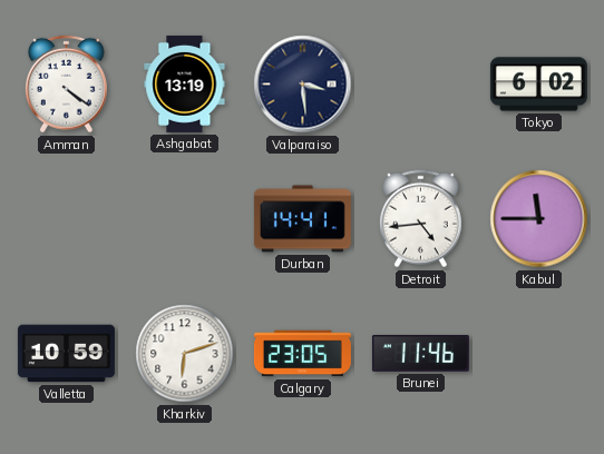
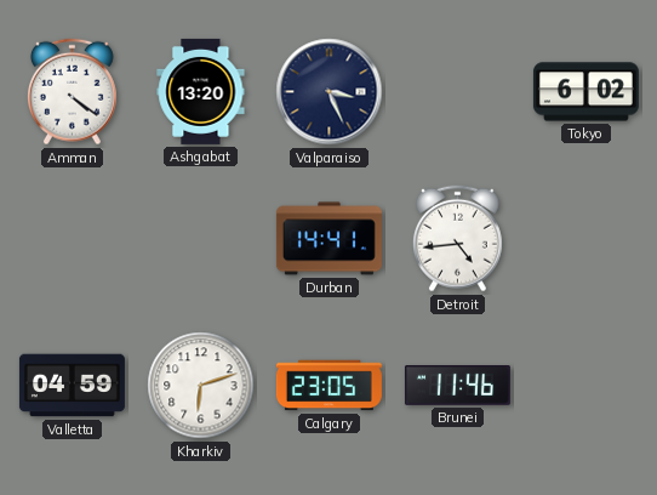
Ashgabat: 13:19 -> 13:20 (201, 91)
Valparaiso: 3:29 -> 3:26 (330, 92)
Kabul: 11:45 -> none (539, 219)
Valletta: 10:59 -> 04:59 (72, 386)
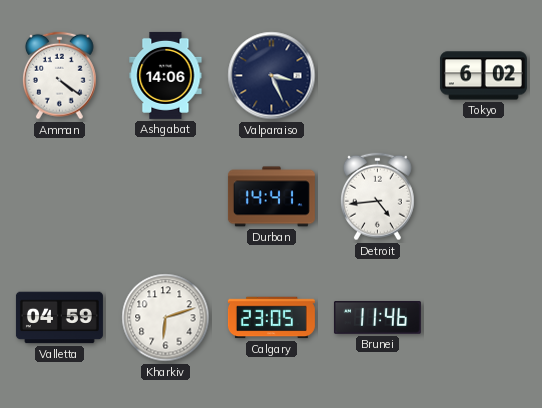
Ashgabat: 13:20 -> 14:06 (166, 75)
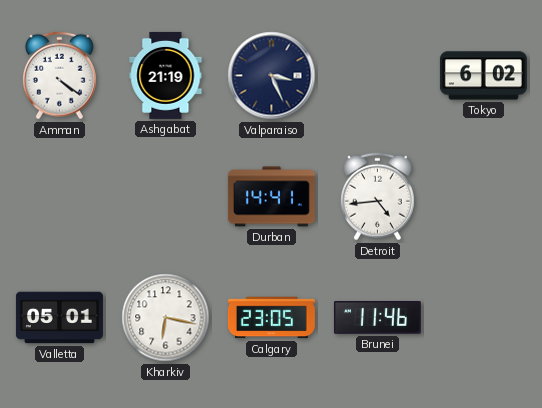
Ashgabat: 14:06 -> 21:19 (166, 75)
Valletta: 04:59 -> 05:01 (59, 318)
Kharkiv: 6:12 -> 6:17 (166, 318)
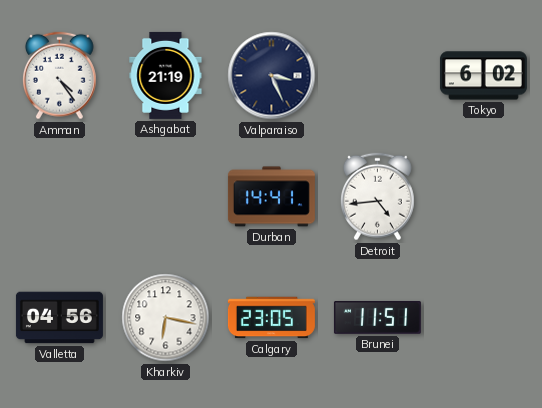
Amman: 4:21 -> 4:24 (59, 76)
Valletta: 05:01 -> 04:56 (59, 318)
Brunei: 11:46 -> 11:51 (377, 318)
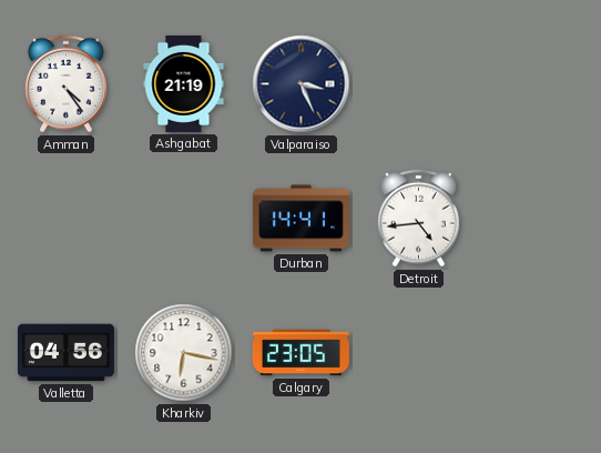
Tokyo: 6:02 -> none (483, 76)
Brunei: 11:51 -> none (377, 318)
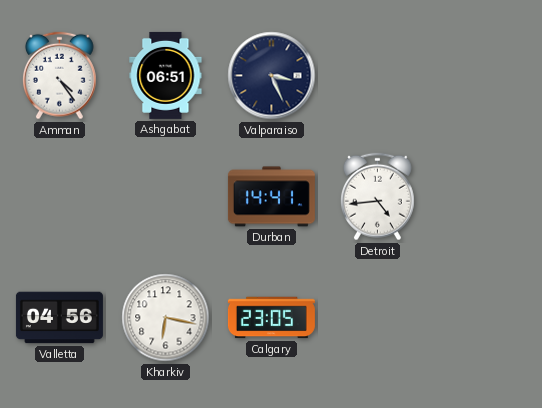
Ashgabat: 21:19 -> 06:51 (166, 75)
